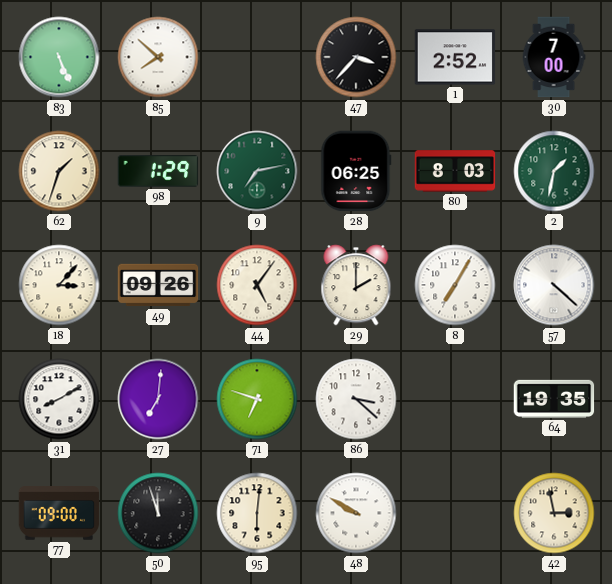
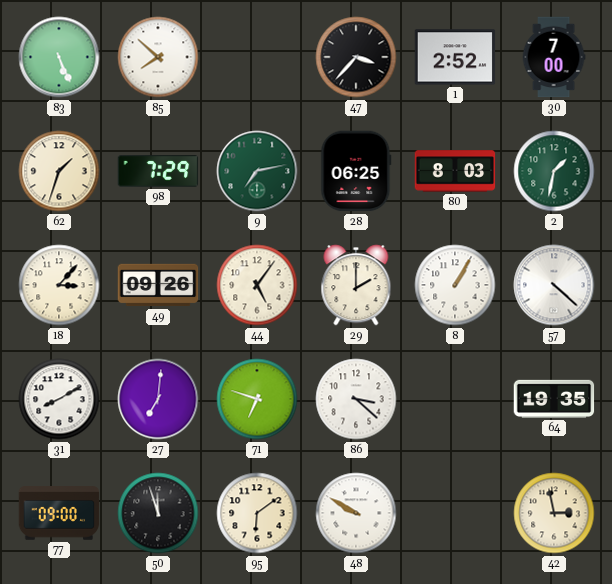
98: 1:29 -> 7:29 (158, 171)
8: 7:05 -> 1:05 (455, 285)
95: 6:01 -> 6:09 (257, 513)
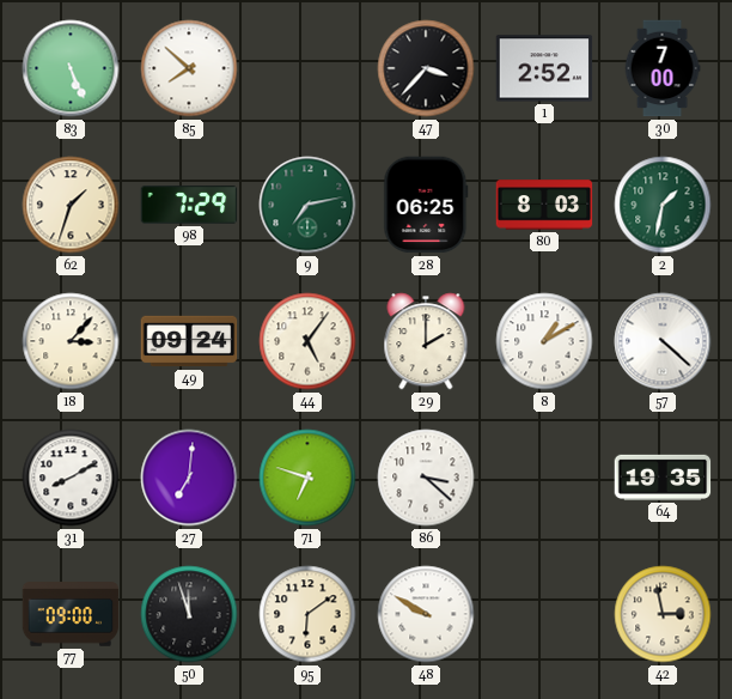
49: 09:26 -> 09:24 (189, 341)
8: 1:05 -> 1:10 (544, 341)
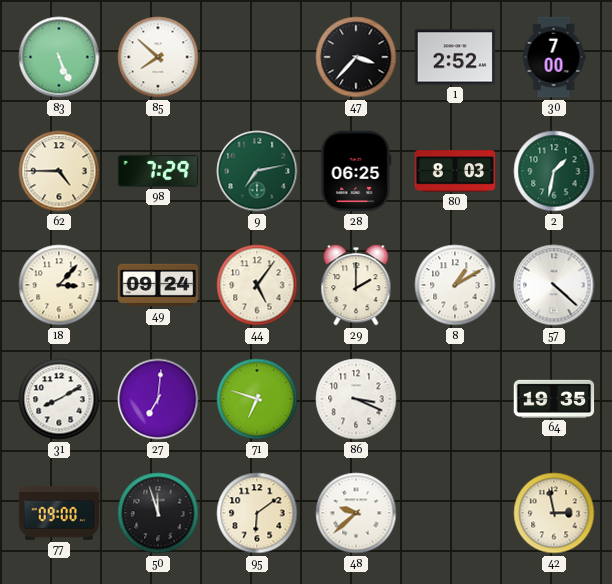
62: 1:33 -> 4:45 (59, 171)
86: 3:22 -> 3:19 (356, 399)
48: 9:50 -> 9:38 (356, 513)
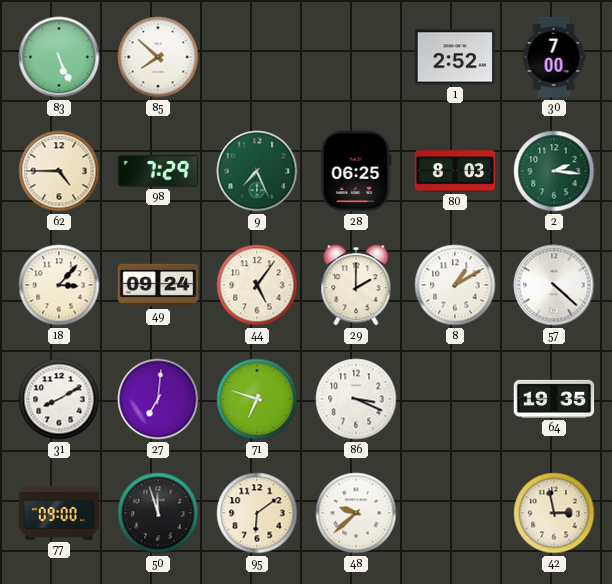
47: 3:37 -> none (356, 57)
9: 7:13 -> 7:26 (257, 171)
2: 1:32 -> 2:16 (554, 171)
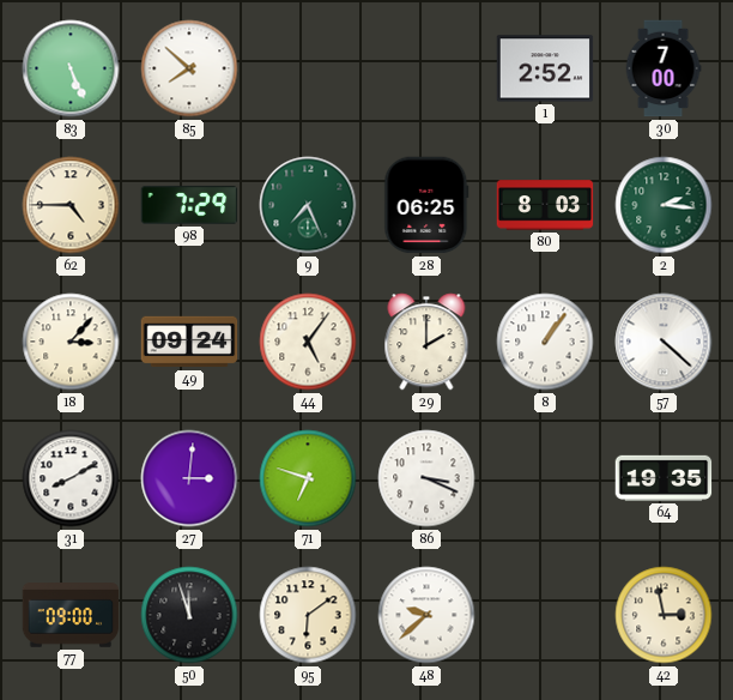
8: 1:10 -> 1:06 (545, 342)
27: 7:01 -> 3:01 (189, 478)
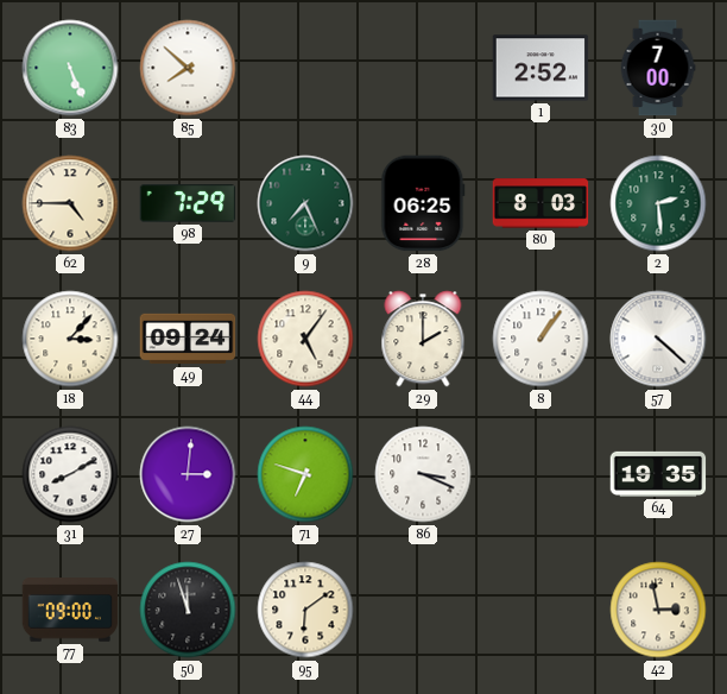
2: 2:16 -> 2:29 (658, 203)
48: 9:38 -> none (426, 615)
